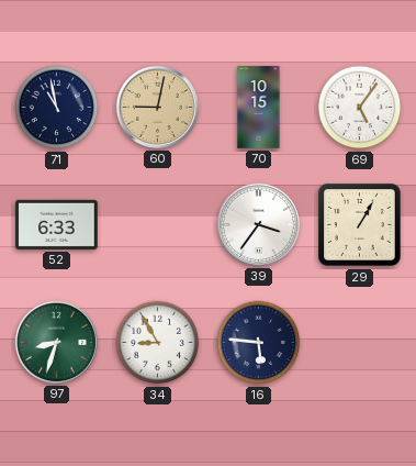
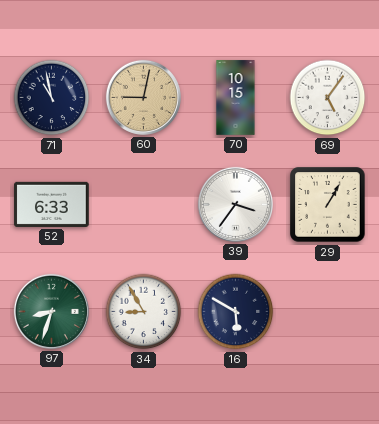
16: 5:46 -> 5:50 (236, 312)
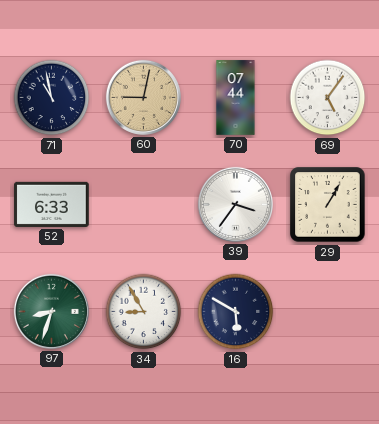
70: 10:15 -> 07:44 (236, 98)
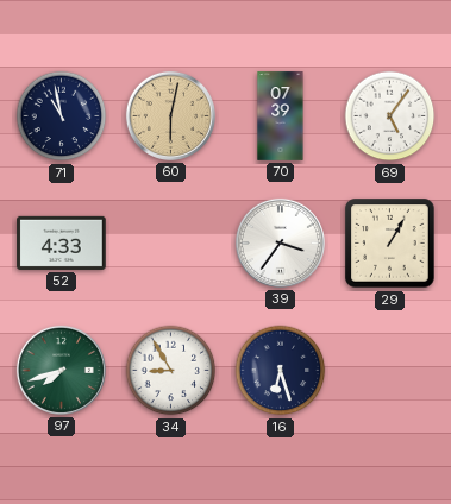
60: 9:02 -> 6:02 (170, 115)
70: 07:44 -> 07:39 (281, 116)
52: 6:33 -> 4:33 (62, 242)
97: 8:33 -> 7:42 (61, 370)
16: 5:50 -> 6:27 (281, 371)
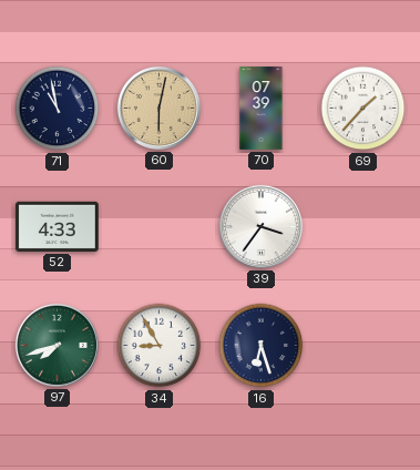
69: 5:06 -> 1:37 (363, 109)
29: 1:05 -> none (390, 244)
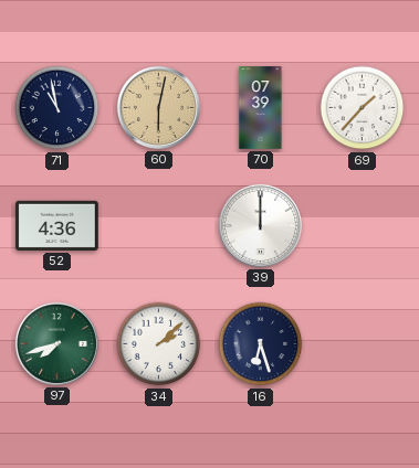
52: 4:33 -> 4:36 (57, 225)
39: 3:36 -> 12:00 (260, 225)
34: 8:55 -> 2:08 (159, 344)
